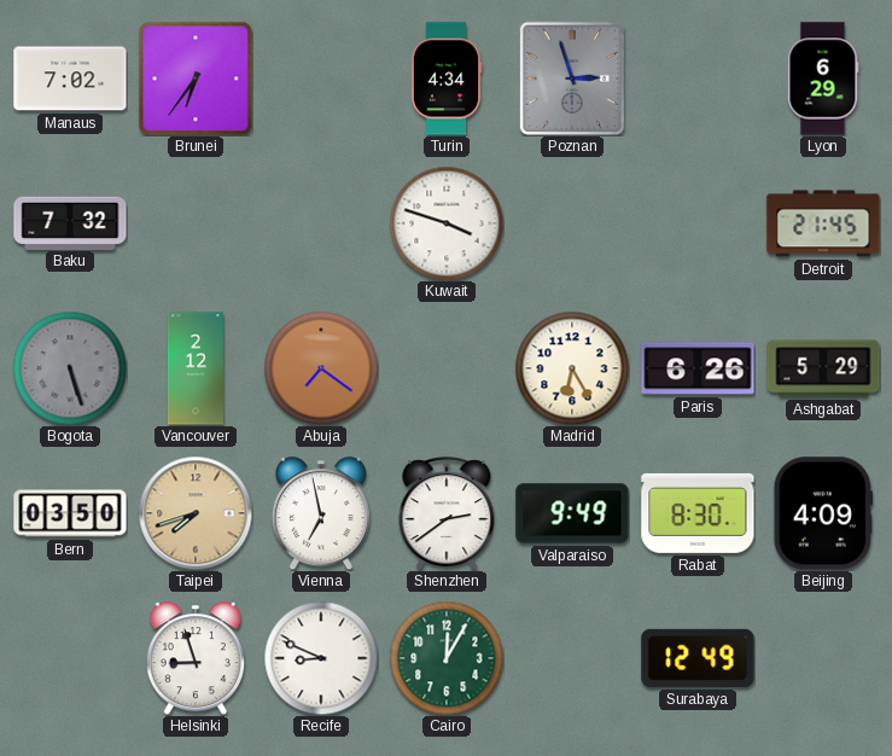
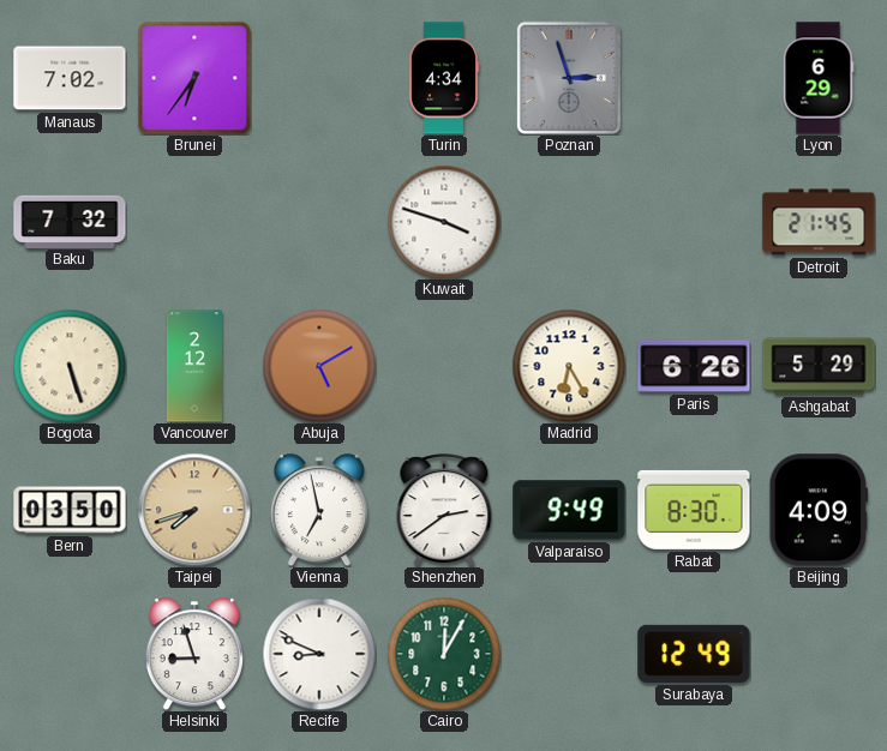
Bogota dial: grey -> cream (70, 366)
Abuja: 7:21 -> 5:10 (319, 366)
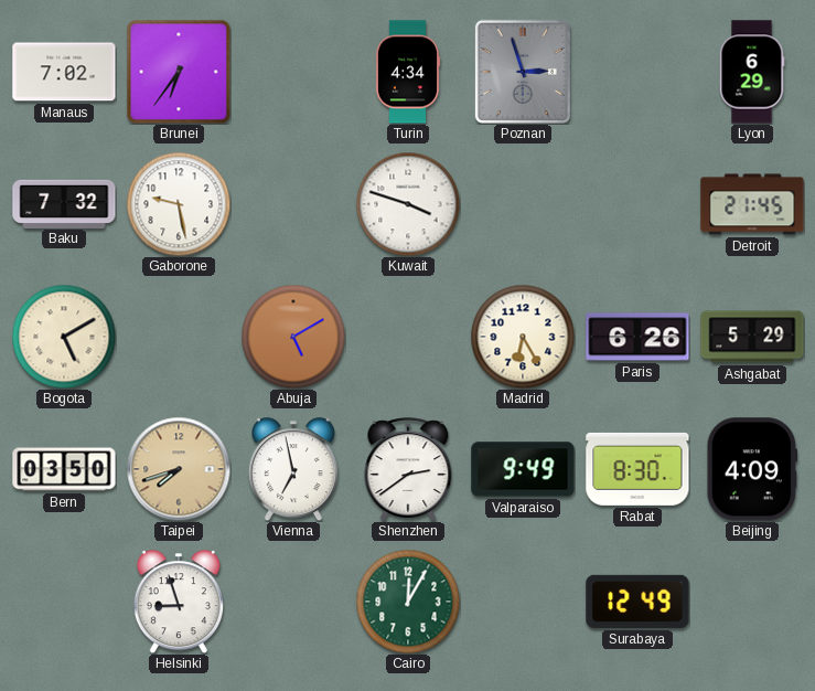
Gaborone: none -> 9:28 (179, 204)
Bogota: 5:27 -> 5:10 (64, 337)
Vancouver: 2:12 -> none (194, 366)
Recife: 8:49 -> none (319, 654)
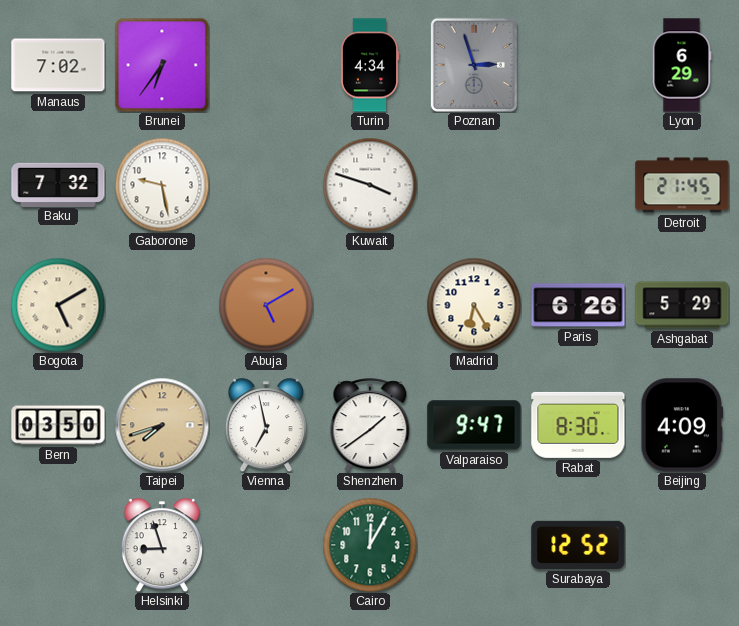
Shenzhen: 2:39 -> 1:39 (370, 425)
Valparaiso: 9:49 -> 9:47 (474, 425)
Surabaya: 12:49 -> 12:52 (578, 545)
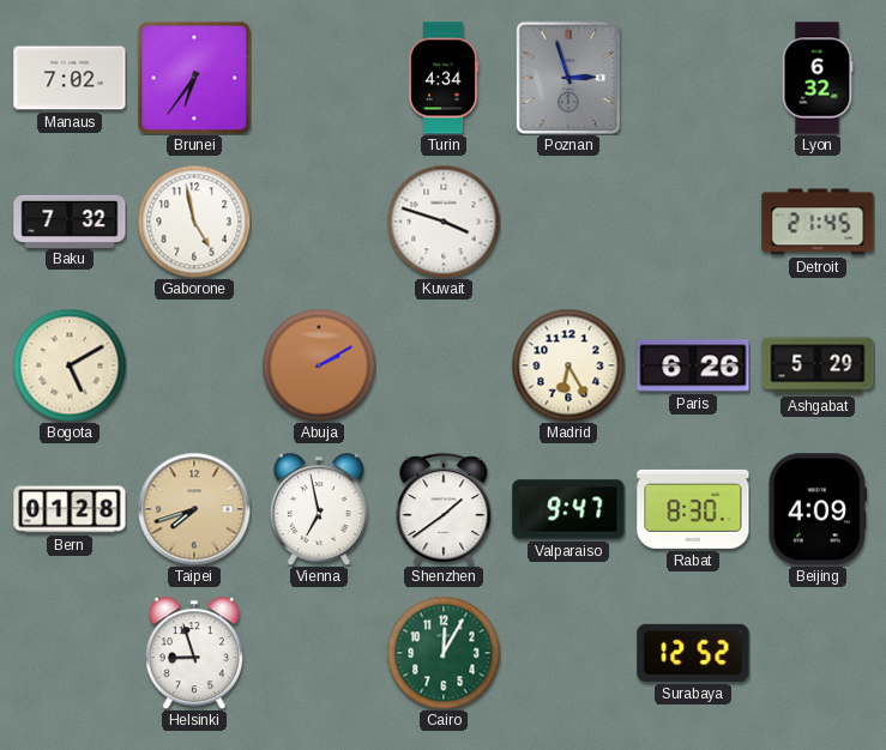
Lyon: 6:29 -> 6:32 (818, 78)
Gaborone: 9:28 -> 4:58 (194, 222)
Abuja: 5:10 -> 2:10 (319, 365)
Bern: 03:50 -> 01:28 (70, 509)
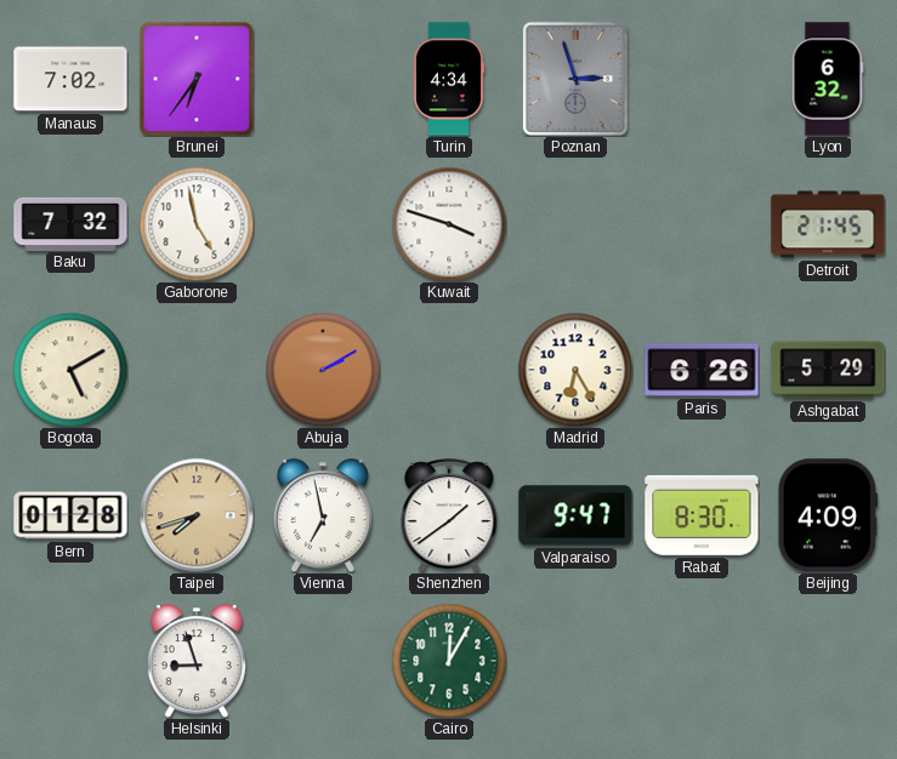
Surabaya: 12:52 -> none (693, 653)
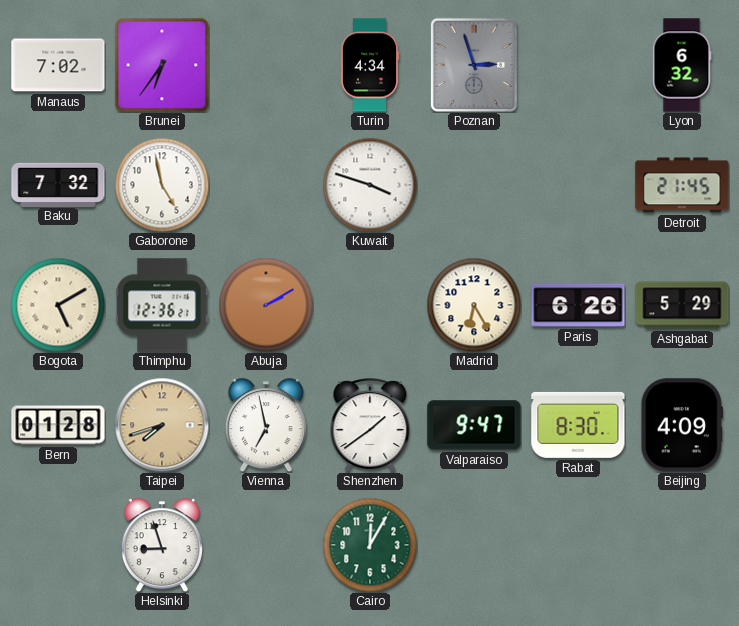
Thimphu: none -> 12:36 (162, 305)
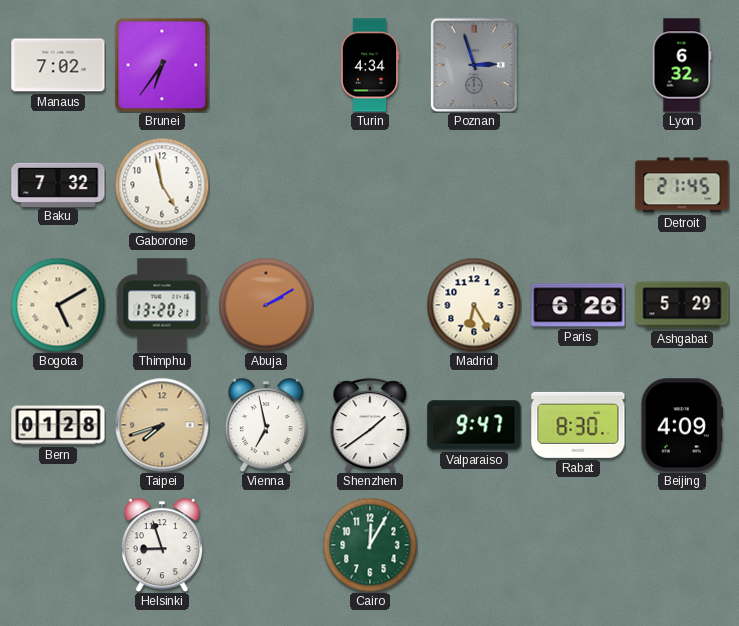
Kuwait: 3:48 -> none (370, 185)
Thimphu: 12:36 -> 13:20 (162, 305)
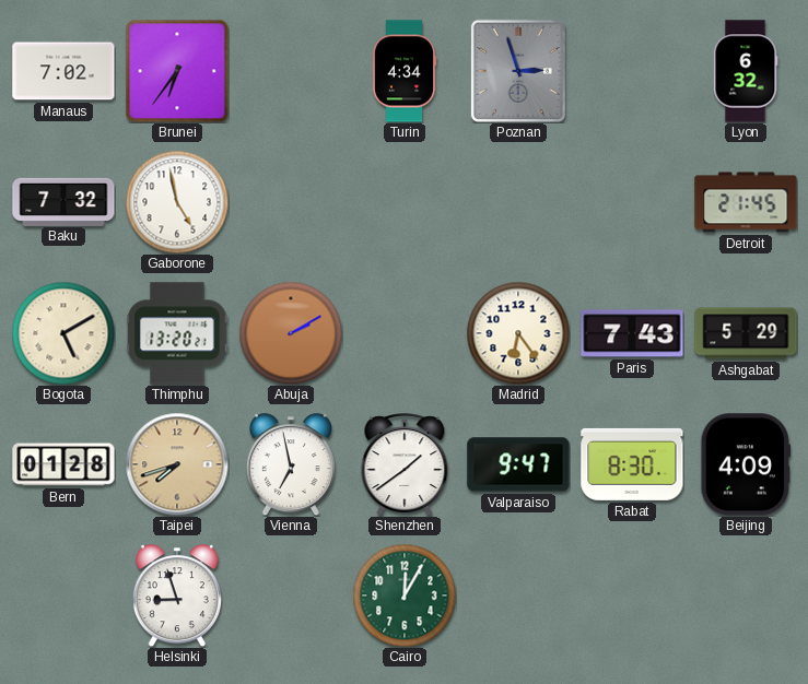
Madrid: 6:25 -> 6:24 (518, 333)
Paris: 6:26 -> 7:43 (632, 333)
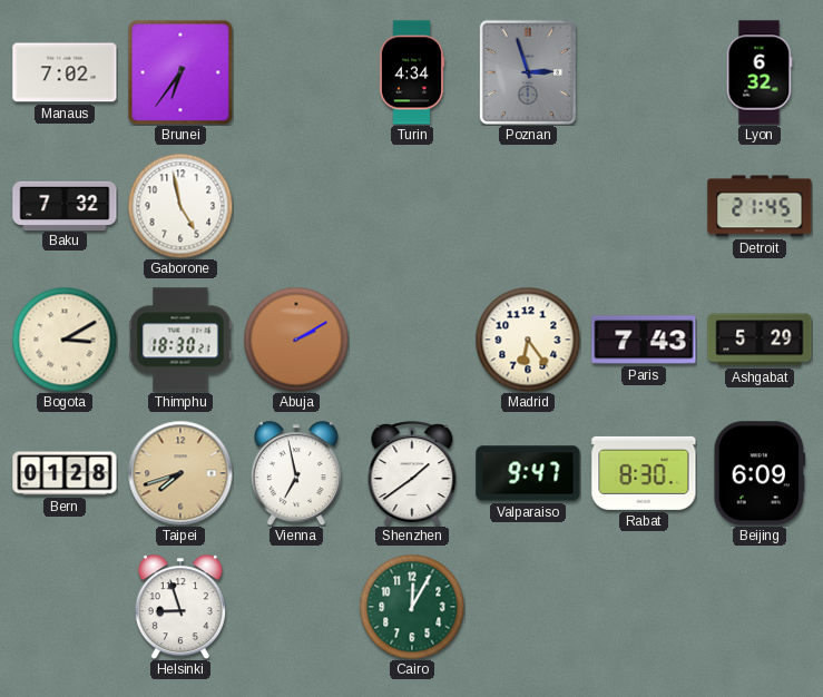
Bogota: 5:10 -> 3:10 (65, 340)
Thimphu: 13:20 -> 18:30 (180, 340)
Beijing: 4:09 -> 6:09 (758, 473)
